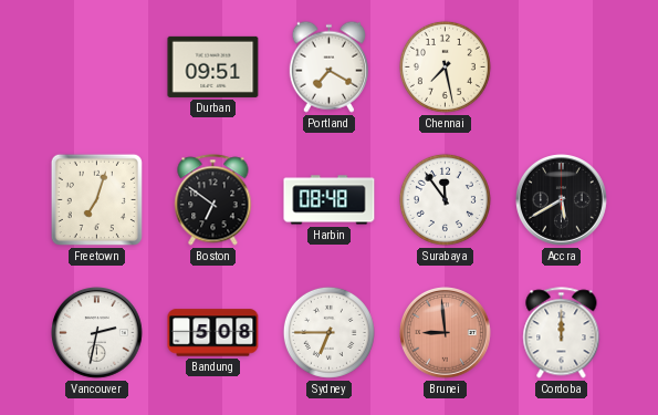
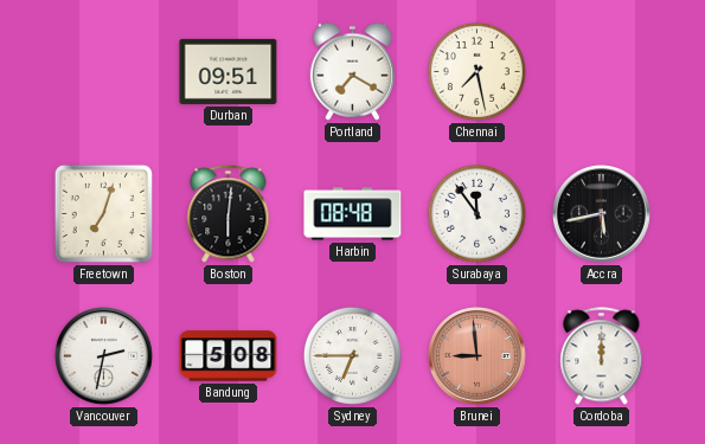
Boston: 6:51 -> 6:01 (229, 214)
Accra: 5:40 -> 5:43 (602, 214)
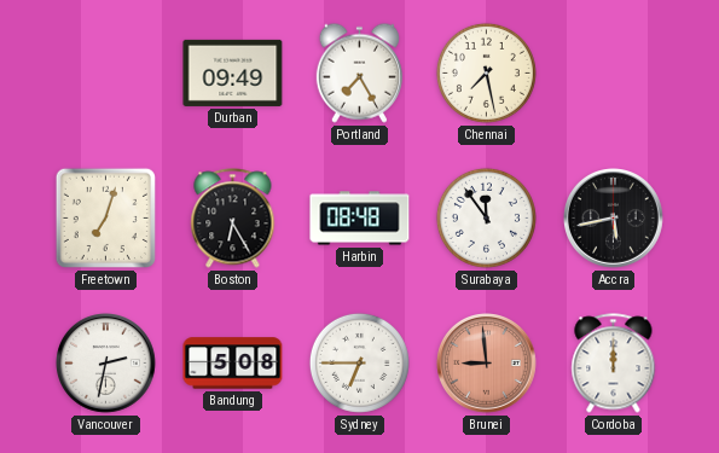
Durban: 09:51 -> 09:49 (233, 72)
Portland: 7:20 -> 7:25 (359, 72)
Boston: 6:01 -> 6:25 (233, 219)
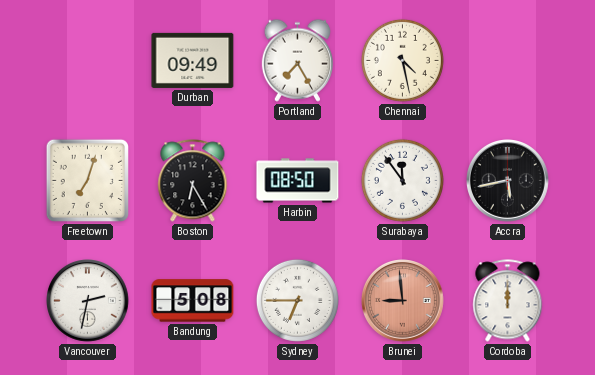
Chennai: 7:28 -> 4:28 (402, 60)
Harbin: 08:48 -> 08:50 (298, 181)
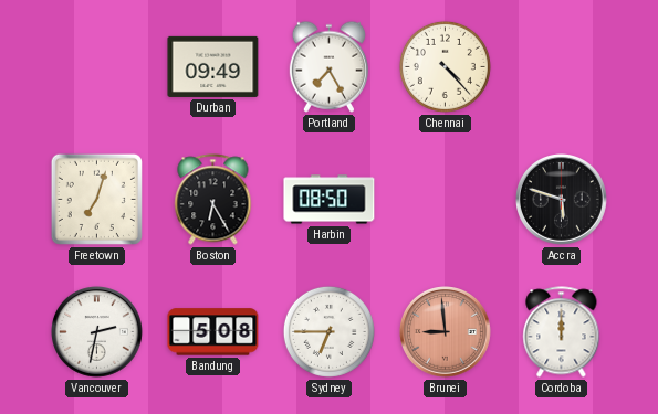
Chennai: 4:28 -> 4:23 (445, 66)
Surabaya: 11:54 -> none (402, 180)
Accra: 5:43 -> 5:48 (562, 200)
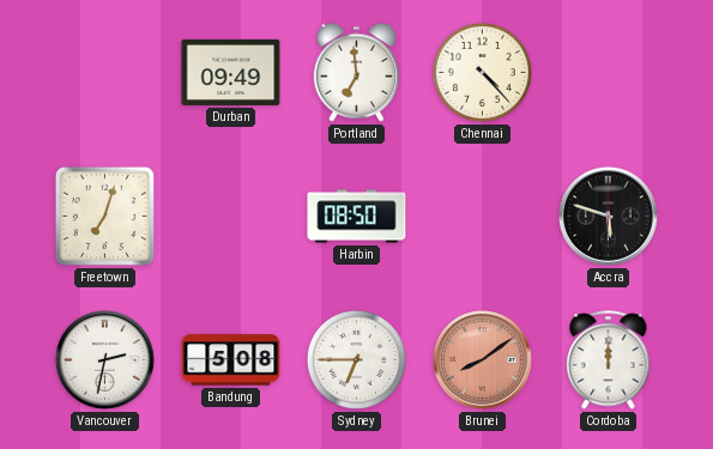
Portland: 7:25 -> 6:59 (356, 72)
Boston: 6:25 -> none (213, 200)
Brunei: 8:59 -> 8:09 (483, 360)
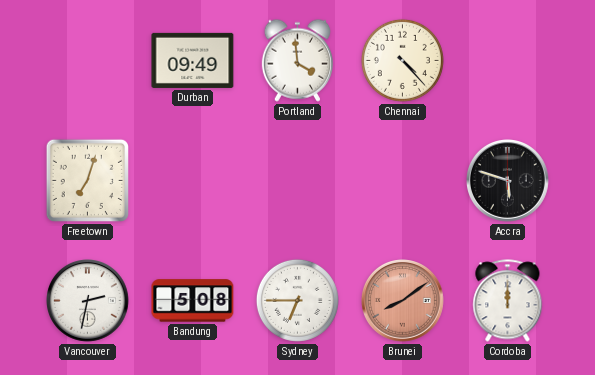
Portland: 6:59 -> 3:59 (297, 60)
Harbin: 08:50 -> none (357, 217)
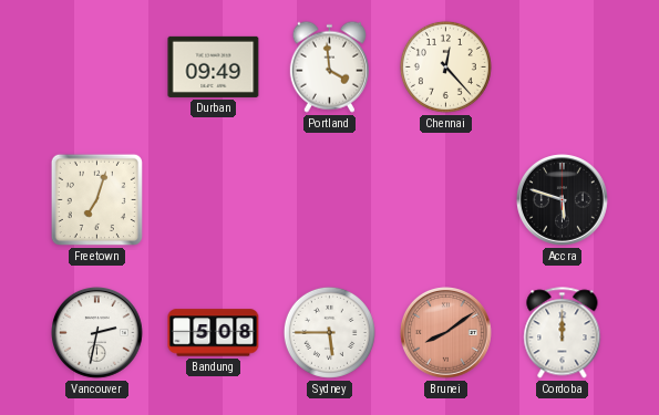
Chennai: 4:23 -> 12:23 (445, 66)
Sydney: 6:45 -> 5:45 (329, 332)
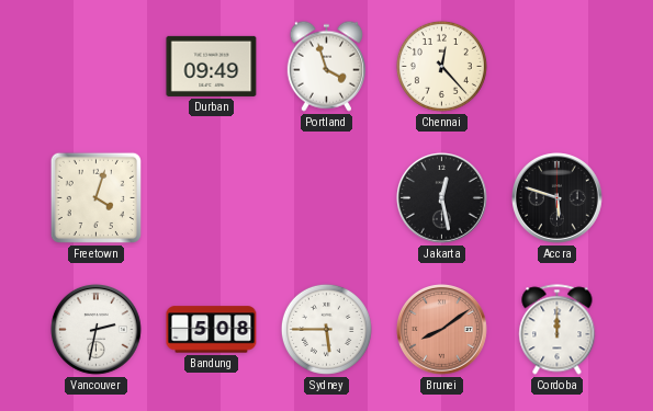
Portland: 3:59 -> 3:57 (326, 66)
Freetown: 7:03 -> 4:03 (95, 197)
Jakarta: none -> 12:28 (442, 198)
